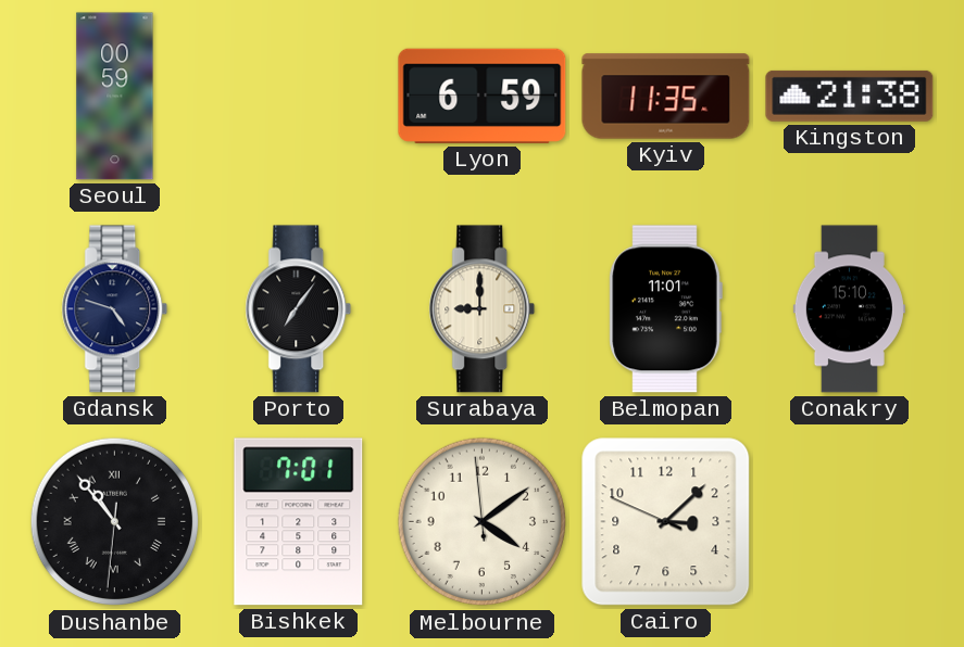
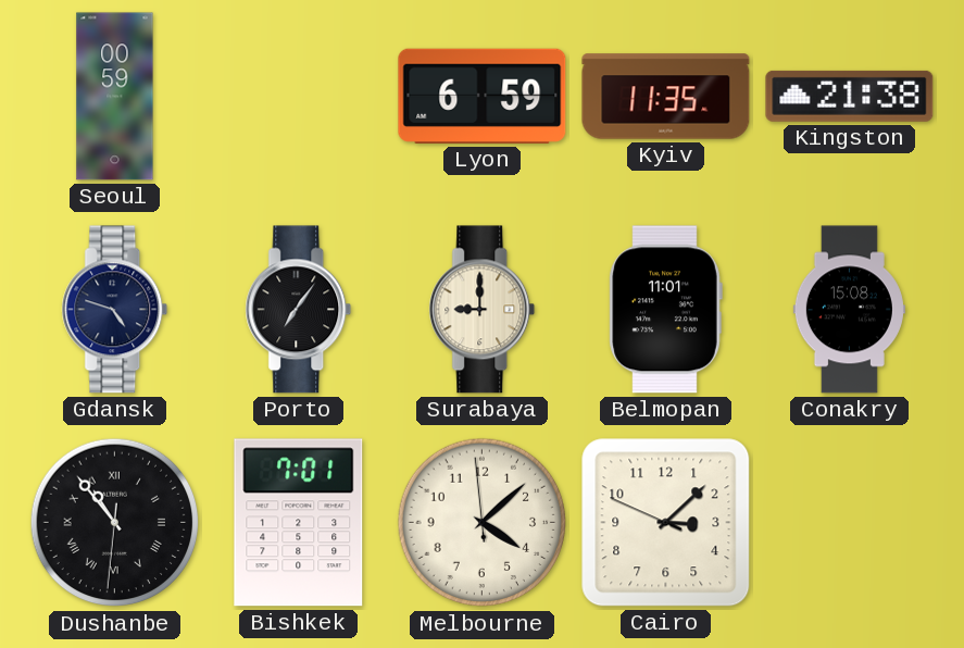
Conakry: 15:10 -> 15:08 (849, 310)
Melbourne: 4:08 -> 4:07 (483, 523)
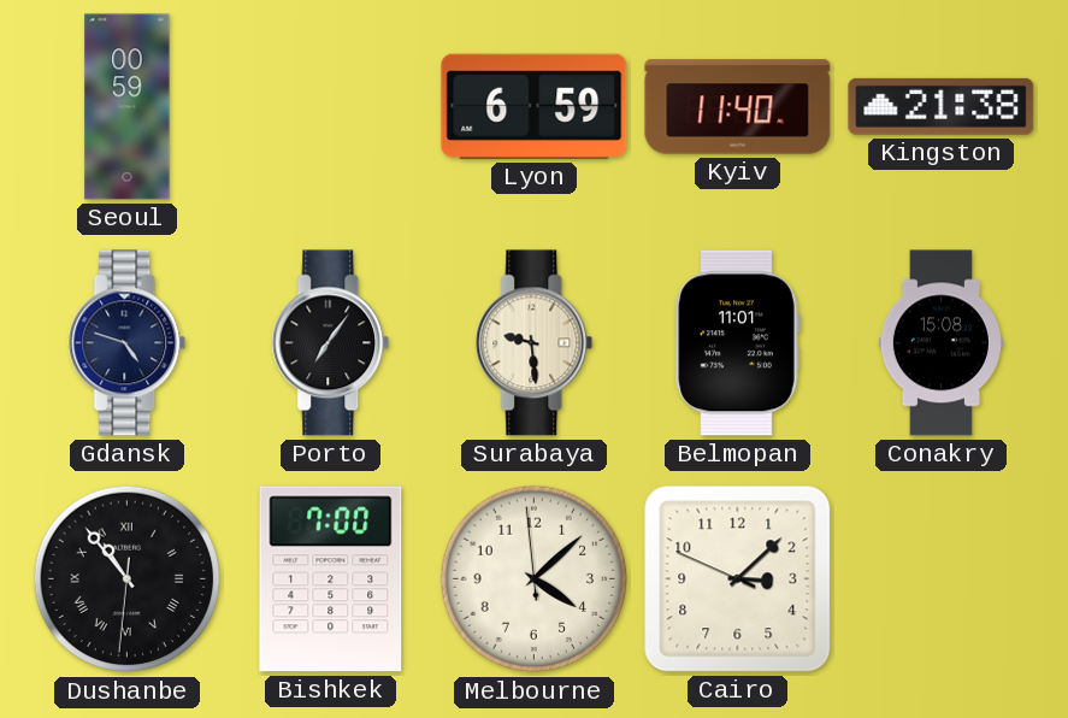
Kyiv: 11:35 -> 11:40 (738, 107)
Surabaya: 9:00 -> 9:29 (535, 343)
Bishkek: 7:01 -> 7:00 (331, 579)
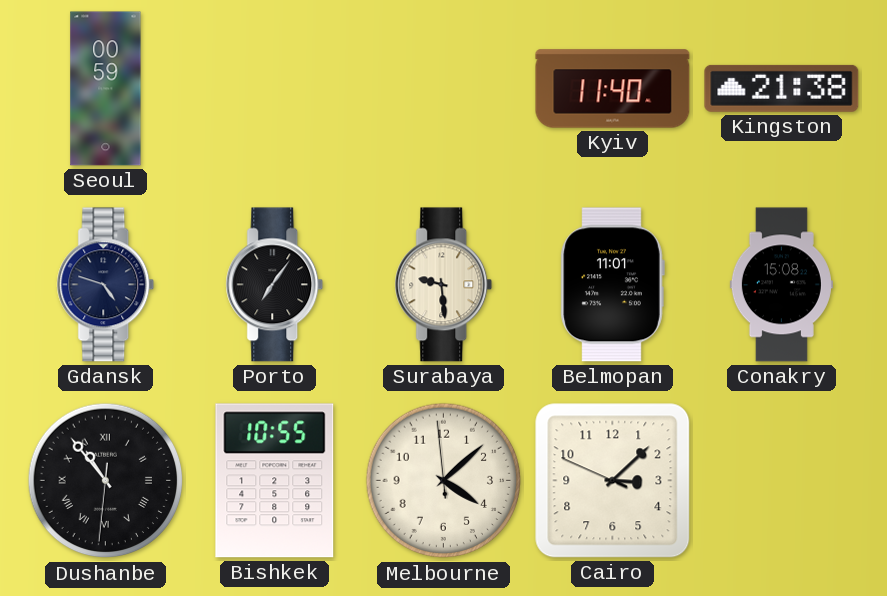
Lyon: 6:59 -> none (535, 106)
Bishkek: 7:00 -> 10:55 (275, 481)
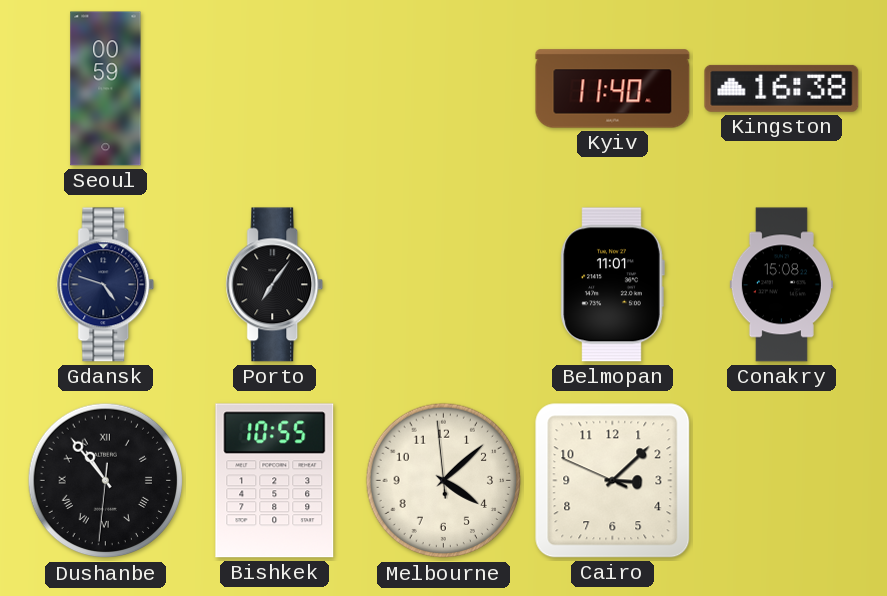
Kingston: 21:38 -> 16:38 (782, 88)
Surabaya: 9:29 -> none (444, 285)
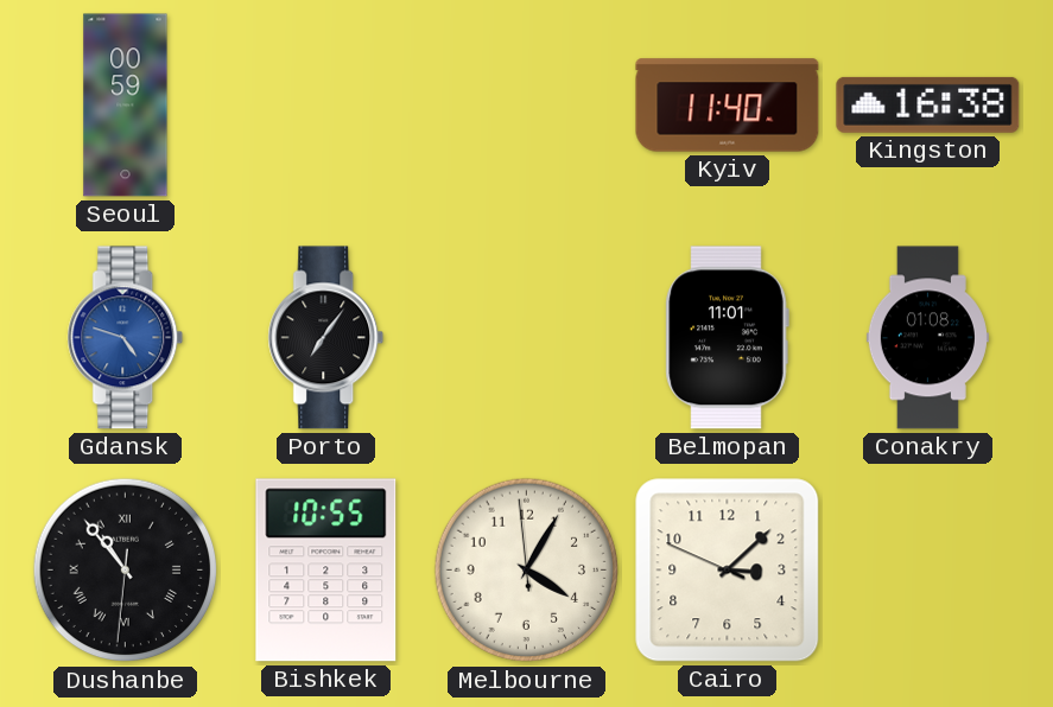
Gdansk dial: navy -> blue (126, 338)
Conakry: 15:08 -> 01:08 (927, 338)
Melbourne: 4:07 -> 4:04 (527, 571)
